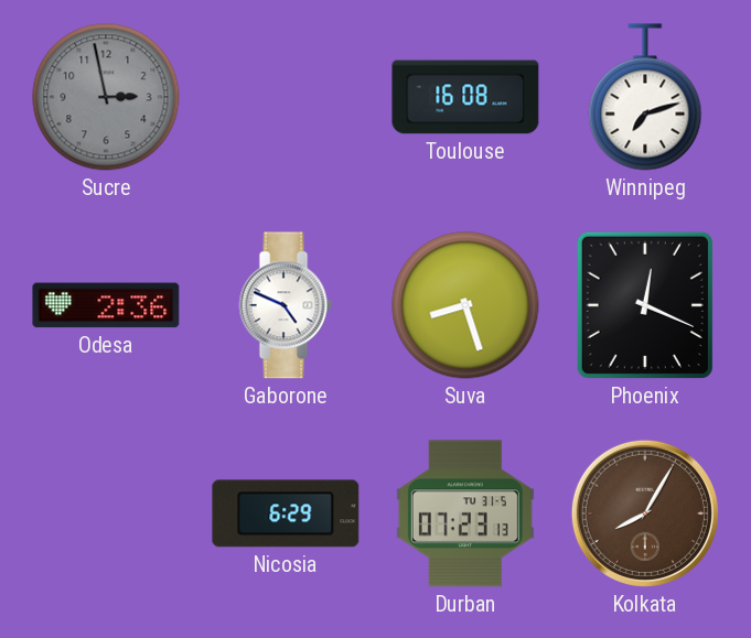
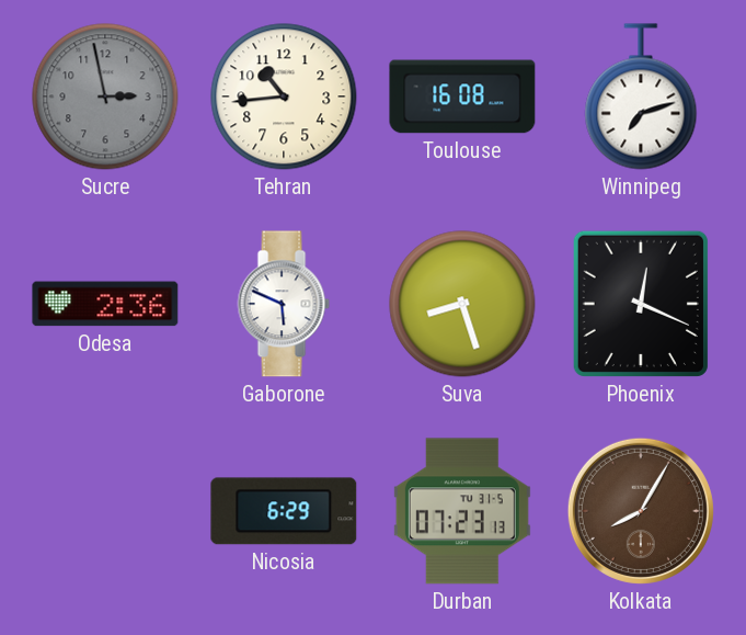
Tehran: none -> 10:44 (284, 97)
Gaborone: 4:49 -> 5:49 (284, 304)
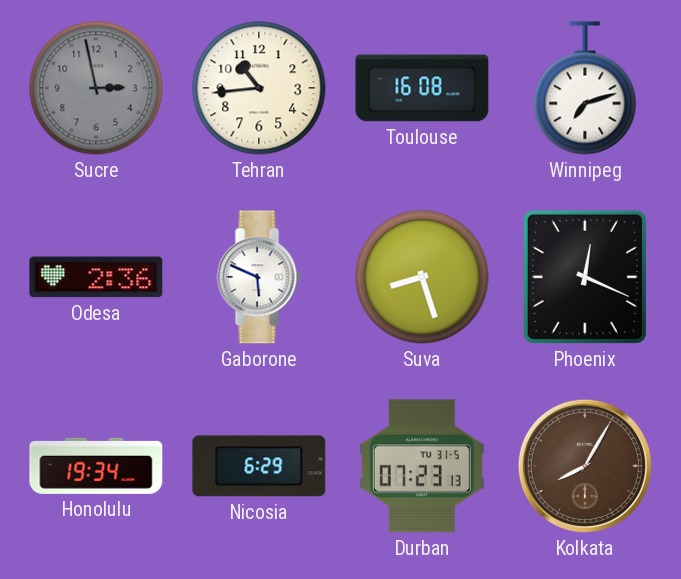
Honolulu: none -> 19:34 (96, 466)
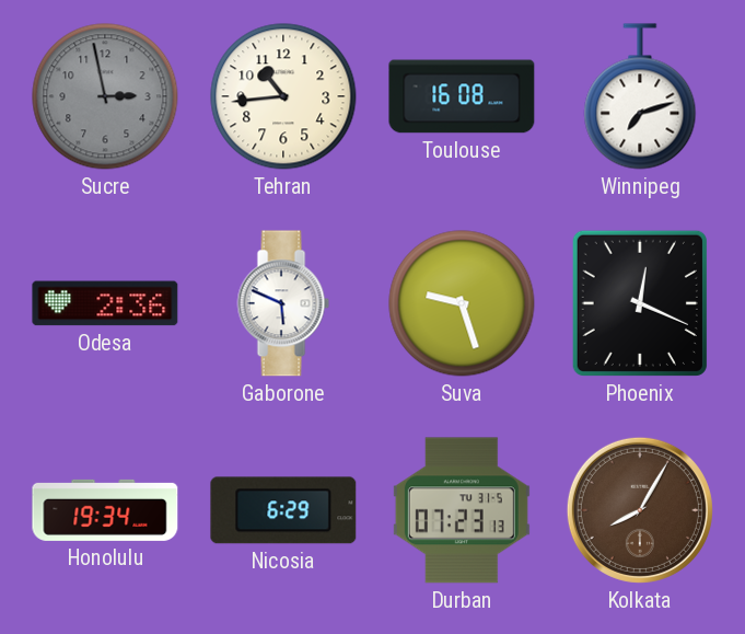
Suva: 8:27 -> 9:27 (462, 303)
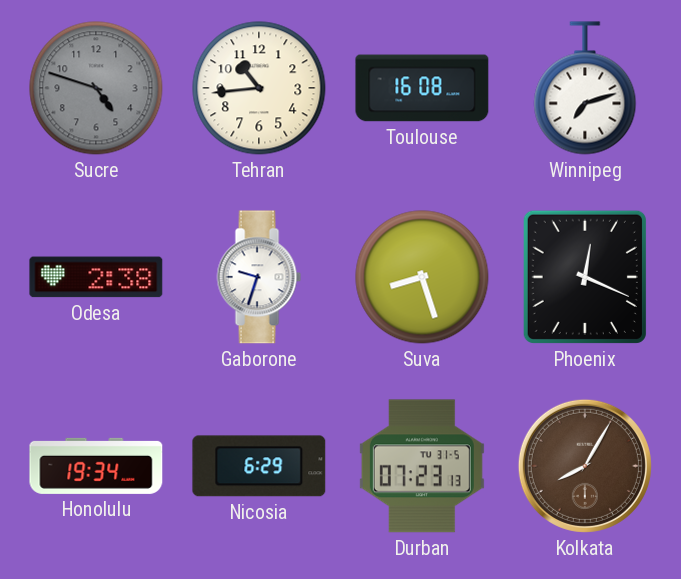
Sucre: 2:58 -> 4:48 (96, 88)
Odesa: 2:36 -> 2:38 (96, 277)
Gaborone: 5:49 -> 9:33 (259, 277)
Suva: 9:27 -> 8:27 (422, 277)
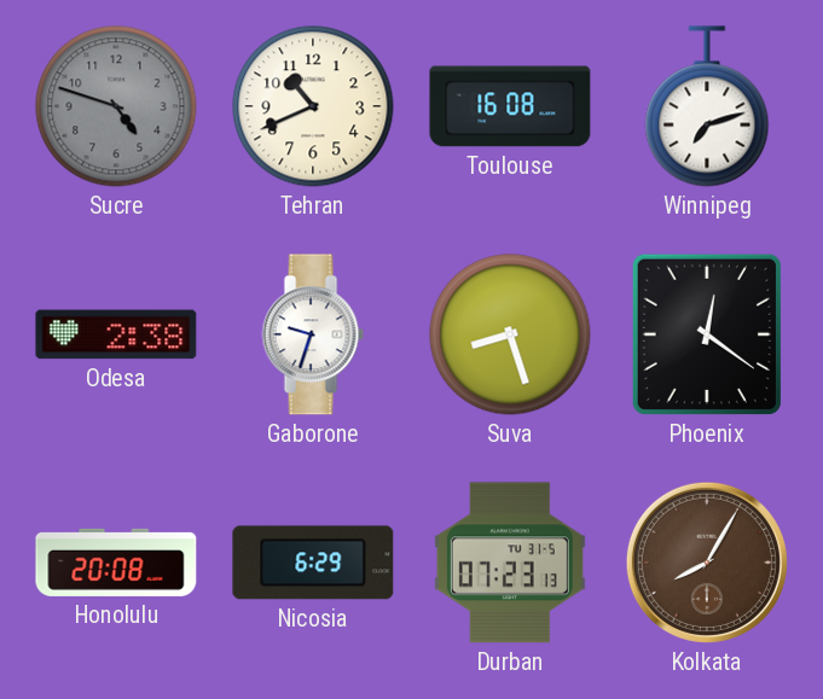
Tehran: 10:44 -> 10:41 (313, 106)
Phoenix: 12:19 -> 12:21 (707, 334)
Honolulu: 19:34 -> 20:08 (116, 563)
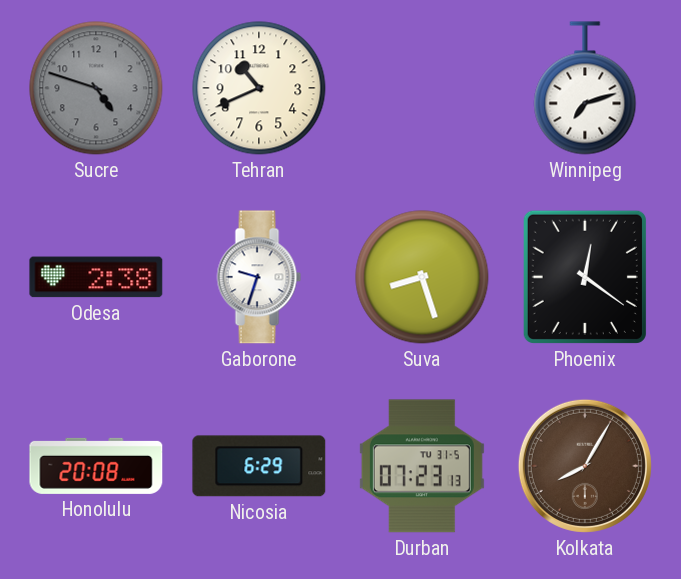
Toulouse: 16:08 -> none (510, 106)
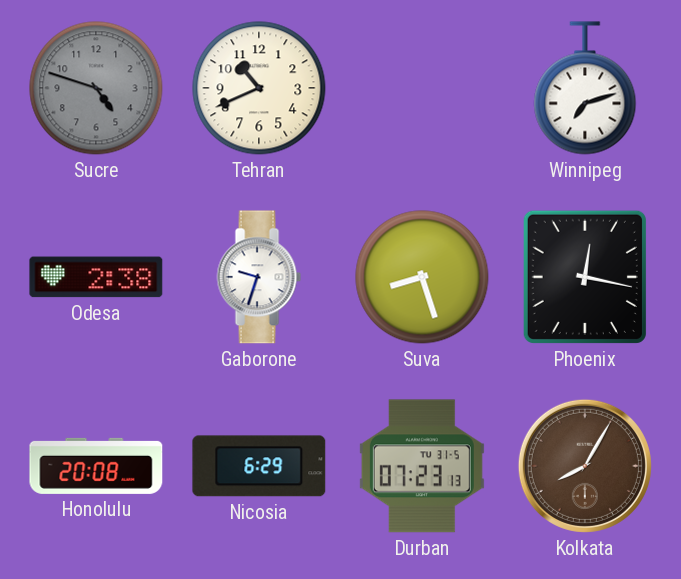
Phoenix: 12:21 -> 12:17 (585, 277)
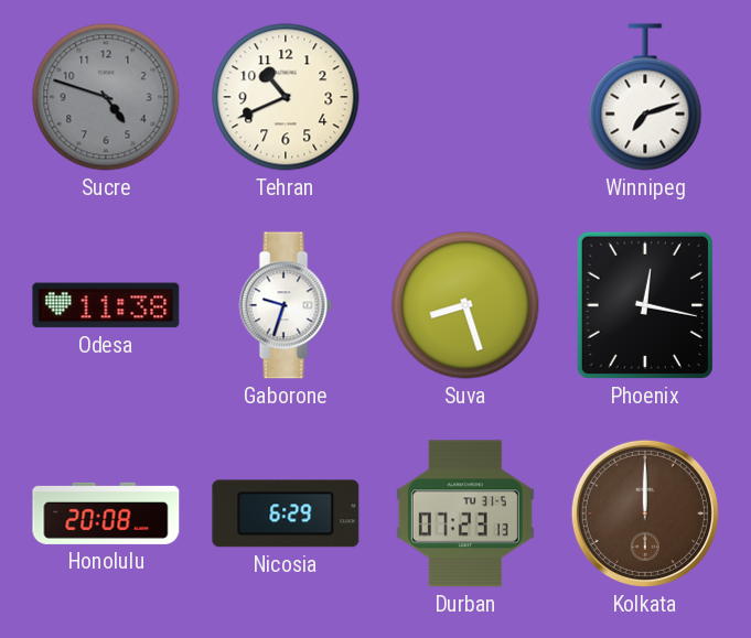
Odesa: 2:38 -> 11:38 (106, 305)
Kolkata: 8:05 -> 12:00 (645, 513)
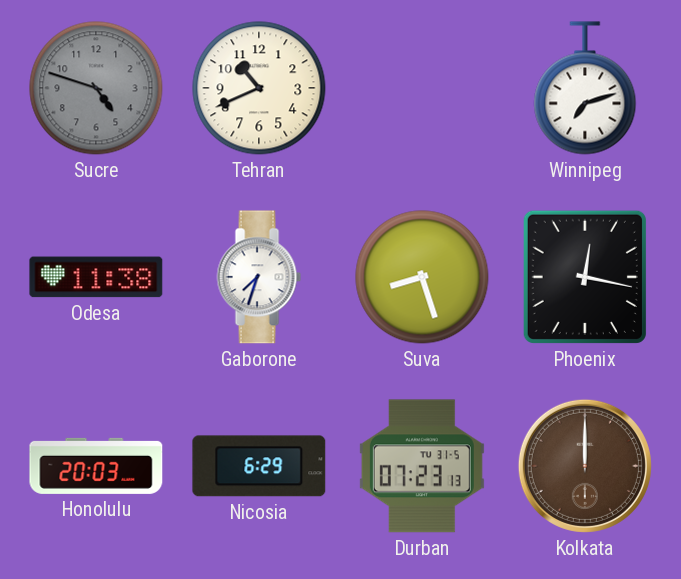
Gaborone: 9:33 -> 7:33 (259, 277)
Honolulu: 20:08 -> 20:03 (96, 466)
